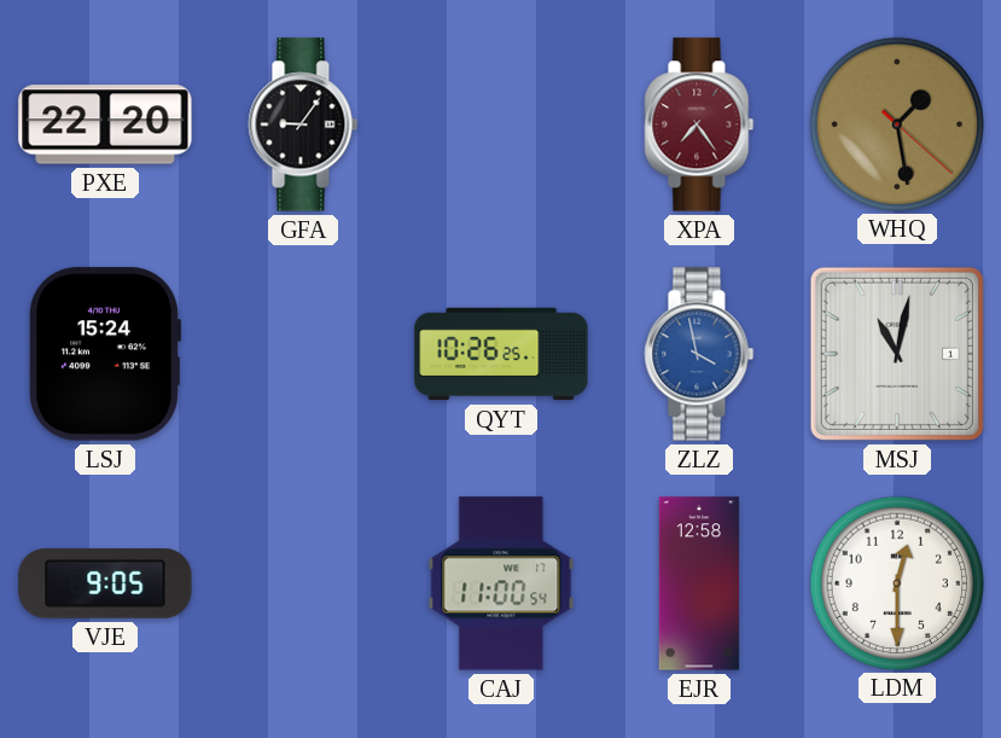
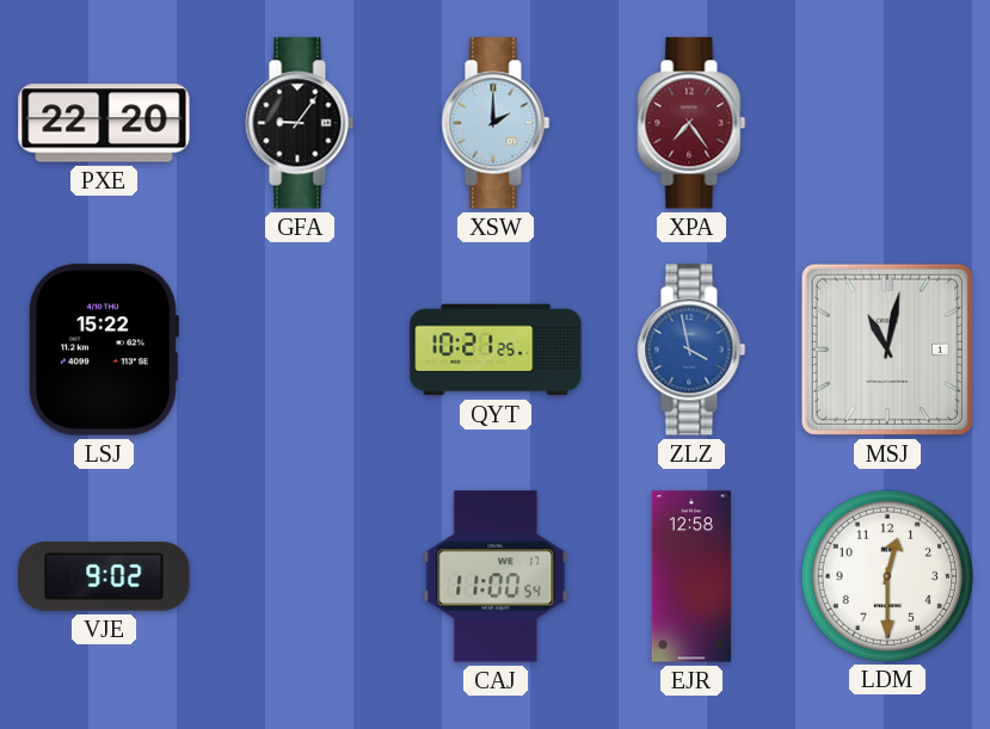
XSW: none -> 2:00 (496, 123)
WHQ: 1:28 -> none (896, 123)
LSJ: 15:24 -> 15:22 (103, 350)
QYT: 10:26 -> 10:21 (496, 350)
VJE: 9:05 -> 9:02 (104, 577)
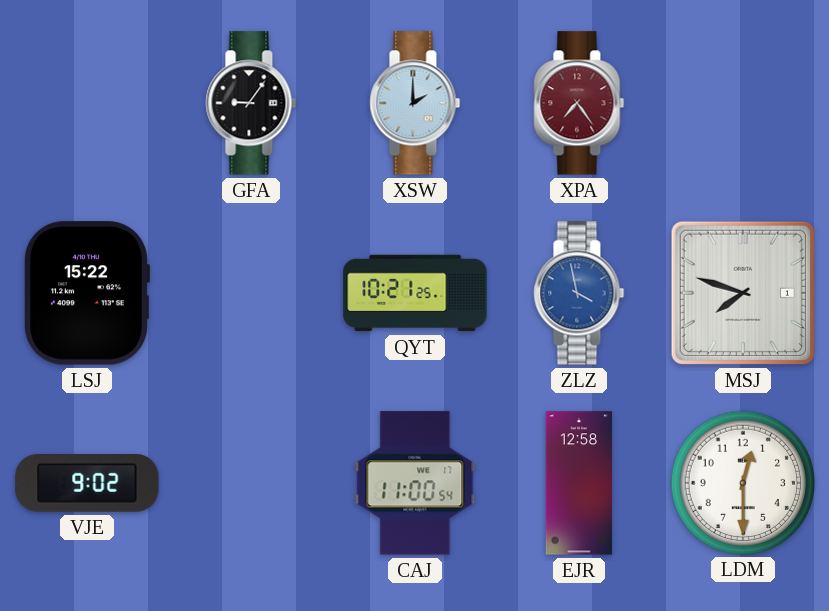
PXE: 22:20 -> none (104, 123)
MSJ: 11:02 -> 7:48 (743, 293)
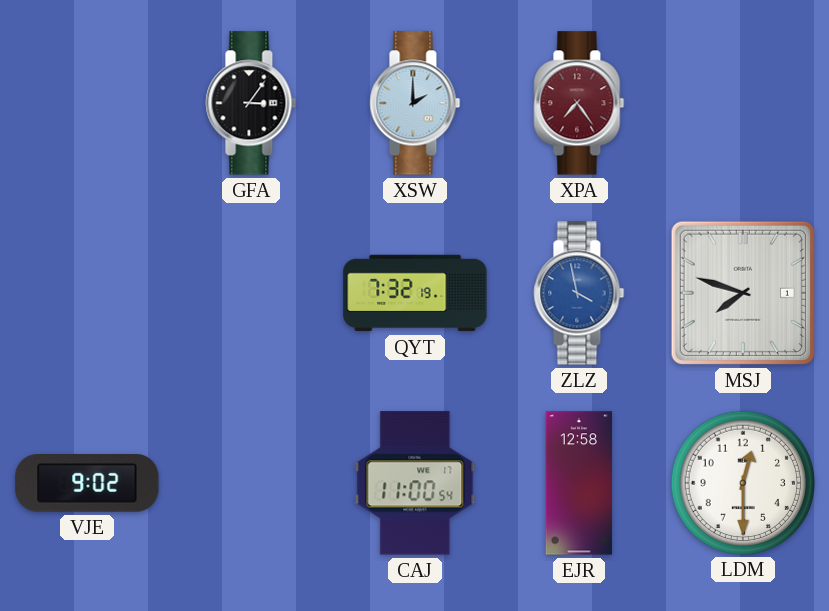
GFA: 9:06 -> 3:06 (251, 103)
LSJ: 15:22 -> none (86, 293)
QYT: 10:21 -> 7:32 (415, 293)
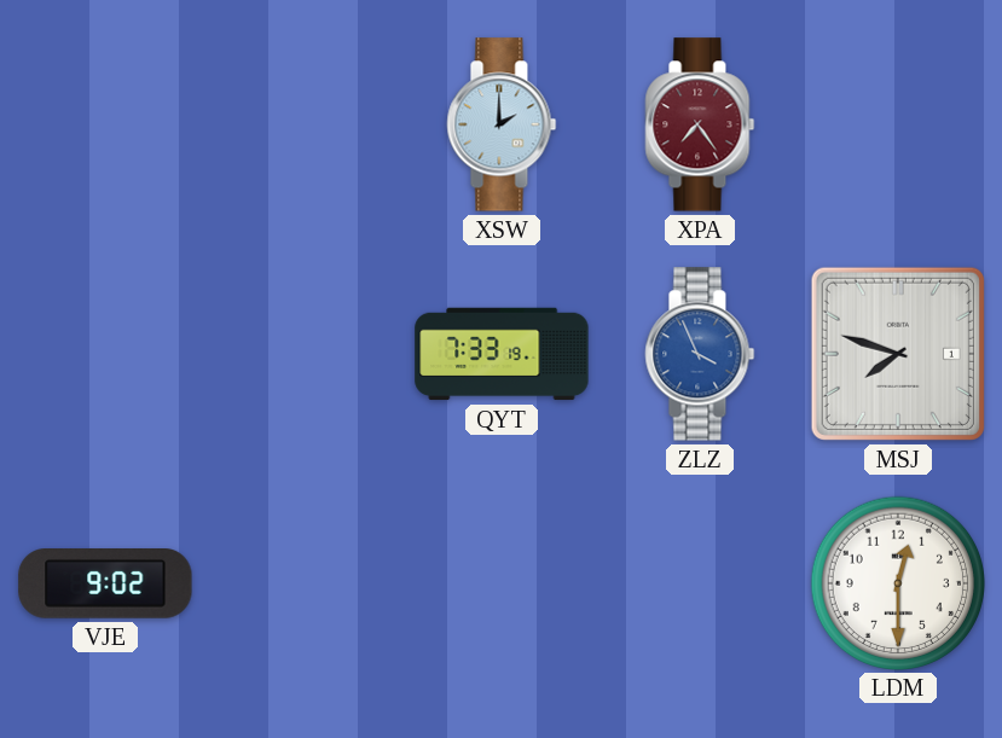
GFA: 3:06 -> none (251, 103)
QYT: 7:32 -> 7:33 (502, 354)
ZLZ: 3:58 -> 3:56 (700, 354)
CAJ: 11:00 -> none (415, 483)
EJR: 12:58 -> none (579, 483)
